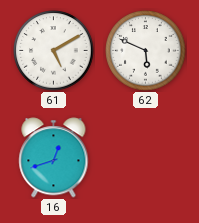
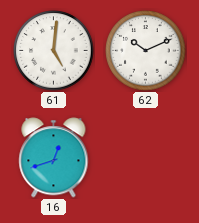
61: 5:10 -> 5:01 (54, 51)
62: 5:49 -> 10:11 (146, 51)
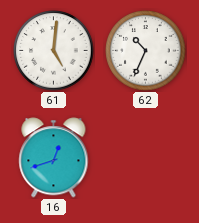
62: 10:11 -> 10:34 (146, 51)
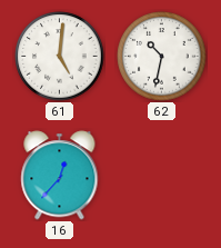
62: 10:34 -> 10:32 (162, 57)
16: 12:42 -> 12:37 (60, 176)
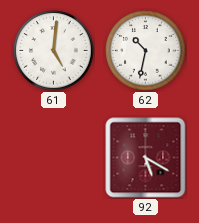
16: 12:37 -> none (60, 176)
92: none -> 5:20 (146, 158)
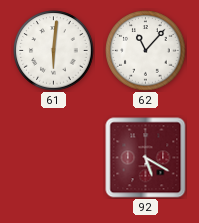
61: 5:01 -> 6:01 (54, 51)
62: 10:32 -> 11:07 (146, 51)
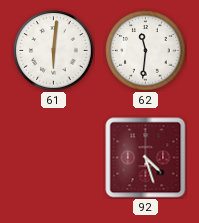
62: 11:07 -> 11:31 (146, 51)
92: 5:20 -> 4:27 (146, 158)
